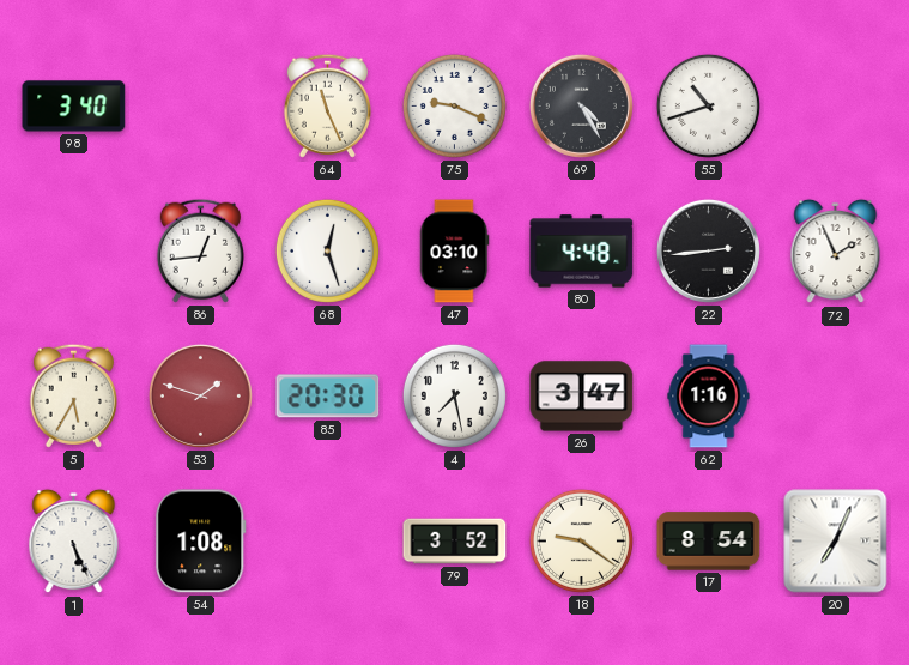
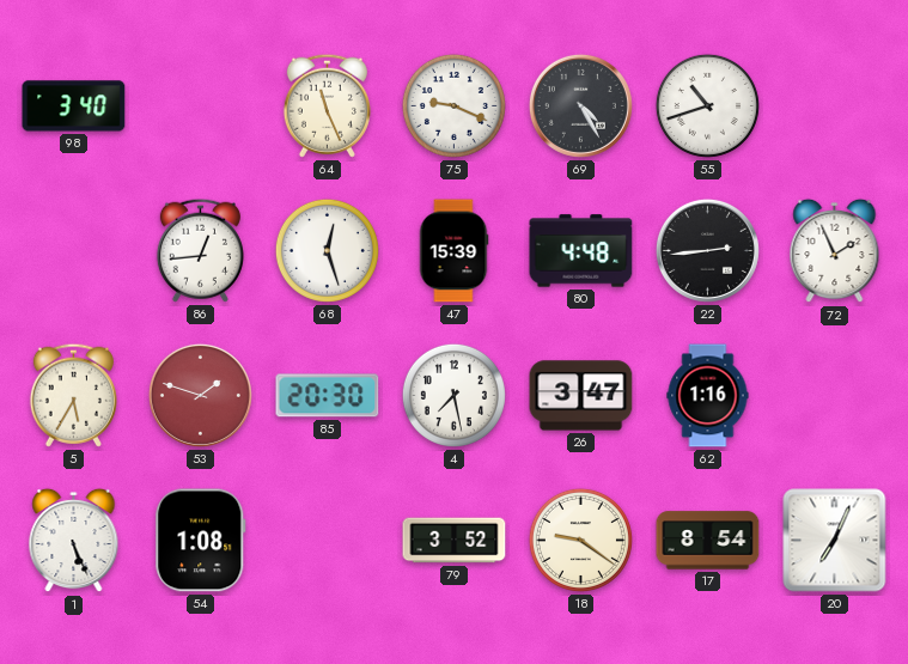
47: 03:10 -> 15:39 (453, 251)
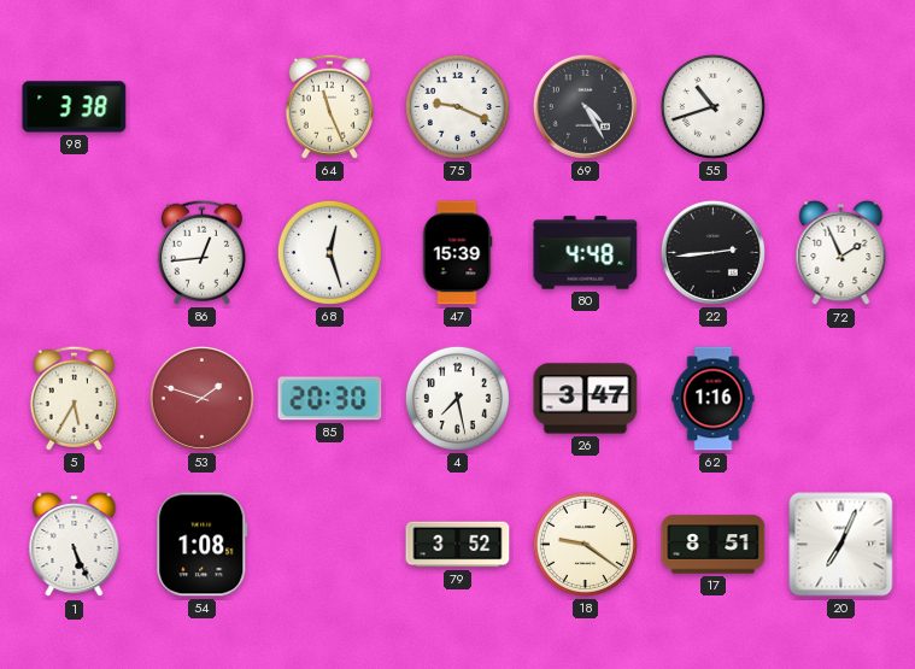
98: 3:40 -> 3:38 (75, 107)
17: 8:54 -> 8:51 (714, 545)
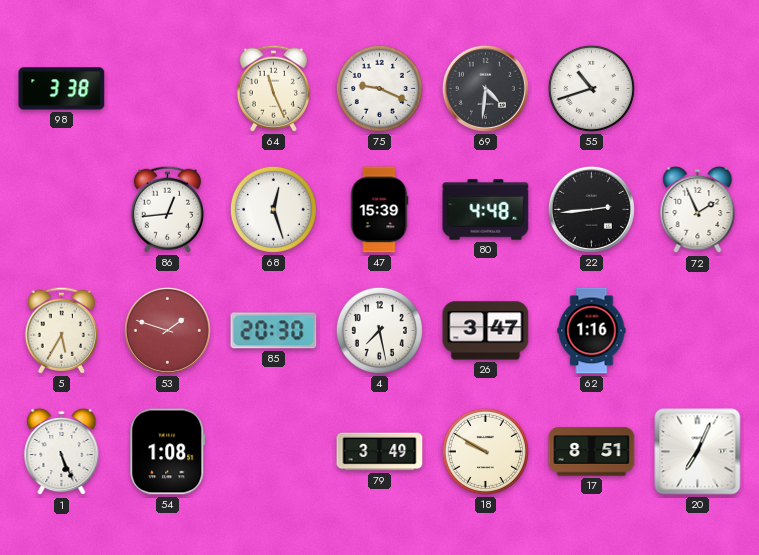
69: 4:25 -> 4:31 (485, 88)
79: 3:52 -> 3:49 (380, 452)
18: 9:21 -> 9:50 (485, 451)
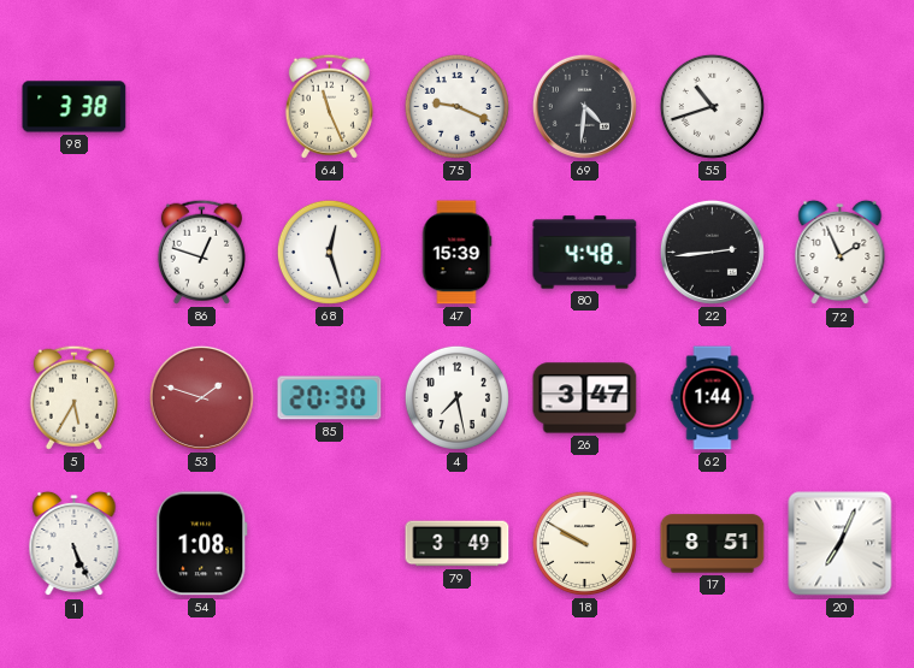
86: 12:44 -> 12:48 (201, 252)
62: 1:16 -> 1:44 (713, 398)
